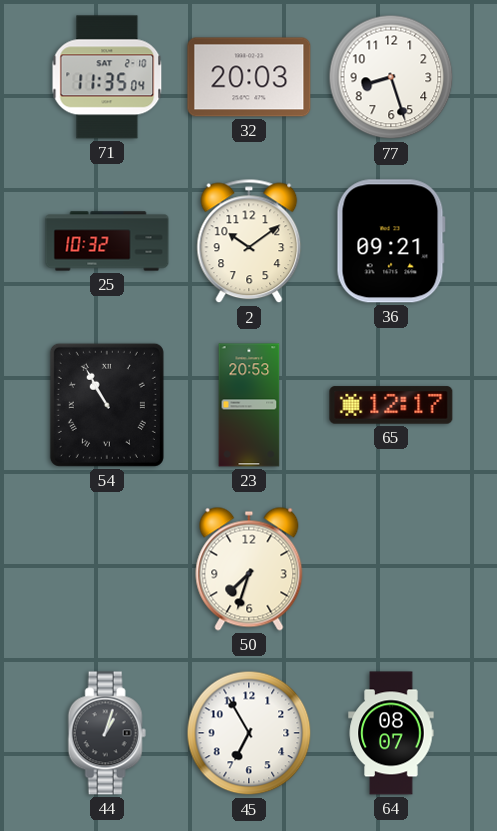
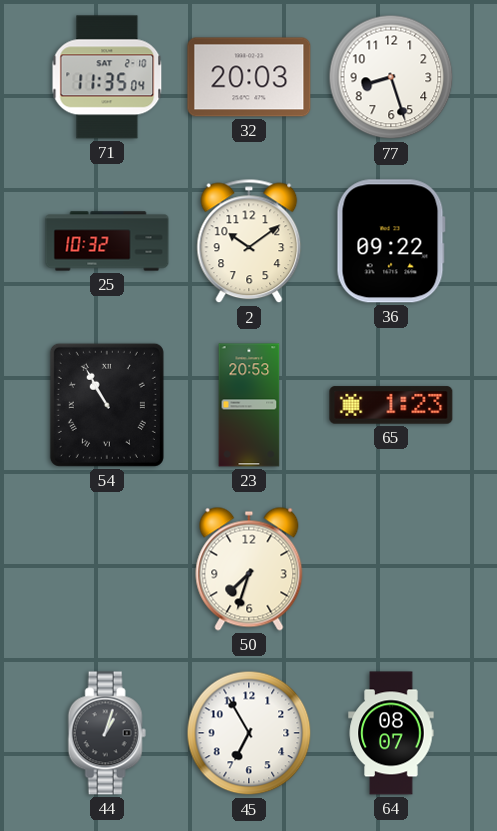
36: 09:21 -> 09:22 (391, 241)
65: 12:17 -> 1:23 (391, 405)
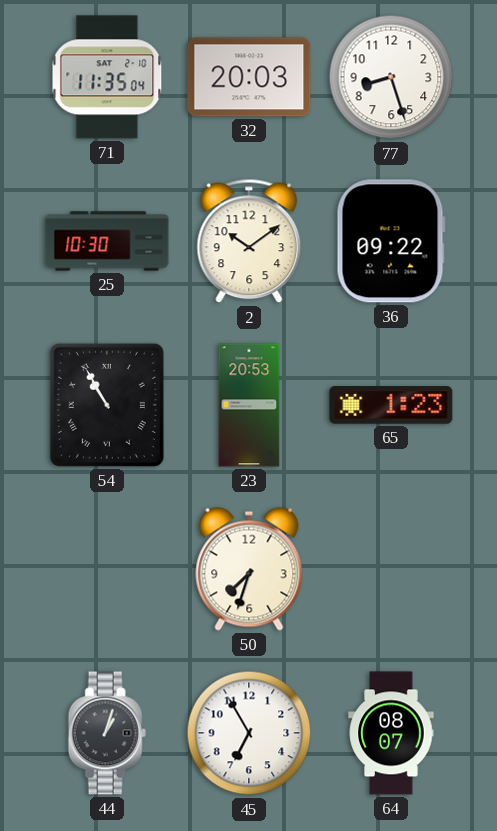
25: 10:32 -> 10:30 (107, 241)
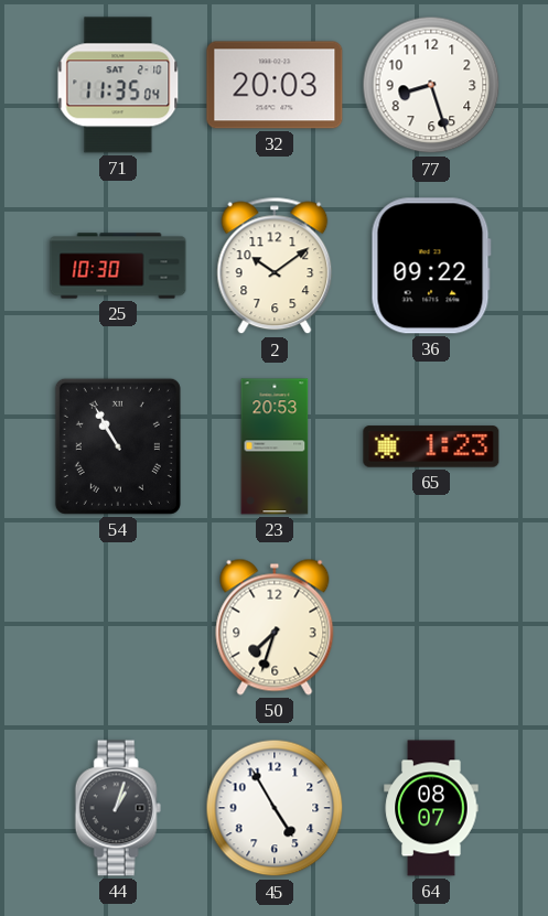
45: 6:55 -> 4:55 (275, 808)
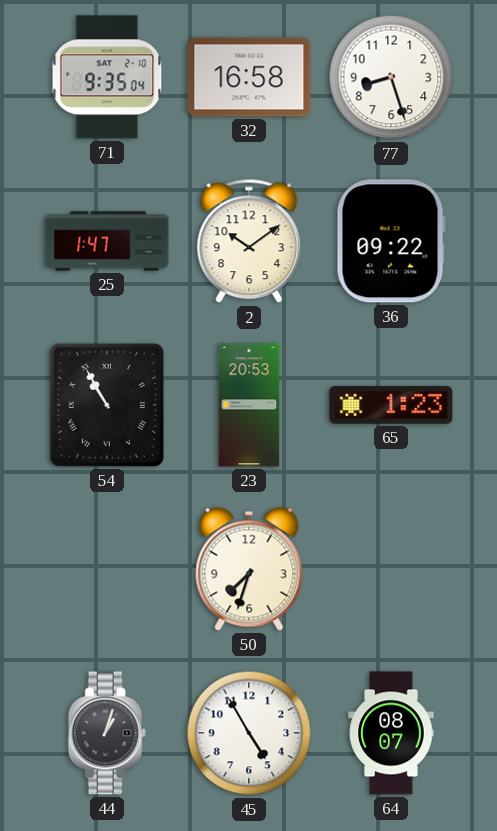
71: 11:35 -> 9:35 (107, 77)
32: 20:03 -> 16:58 (249, 77)
25: 10:30 -> 1:47 (107, 241)
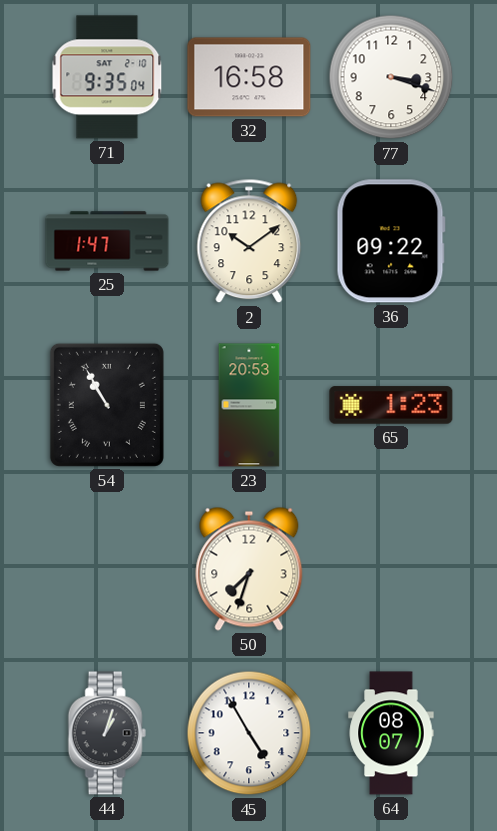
77: 8:27 -> 3:18 (391, 77)
